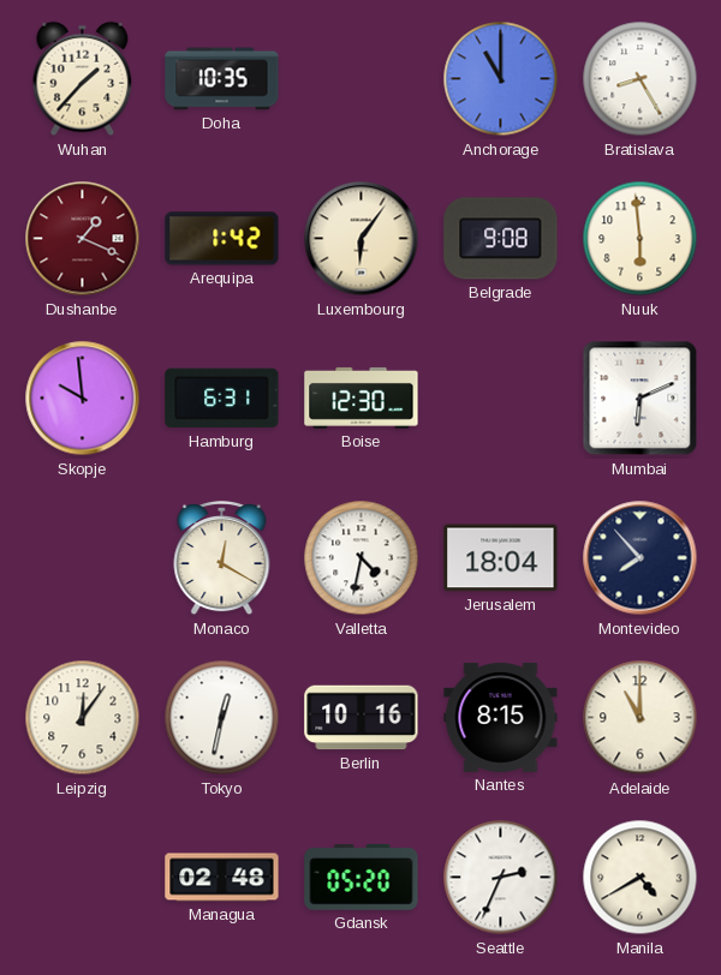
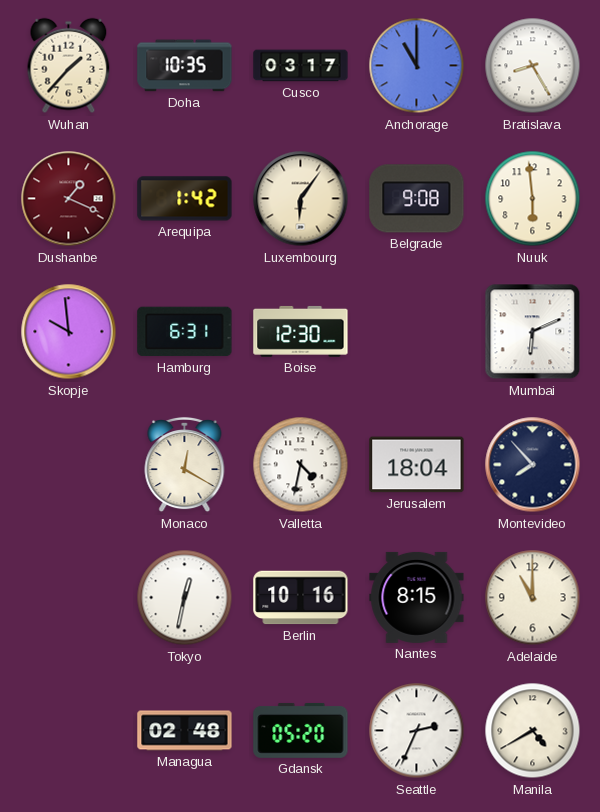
Cusco: none -> 03:17 (301, 66)
Leipzig: 12:06 -> none (83, 718)
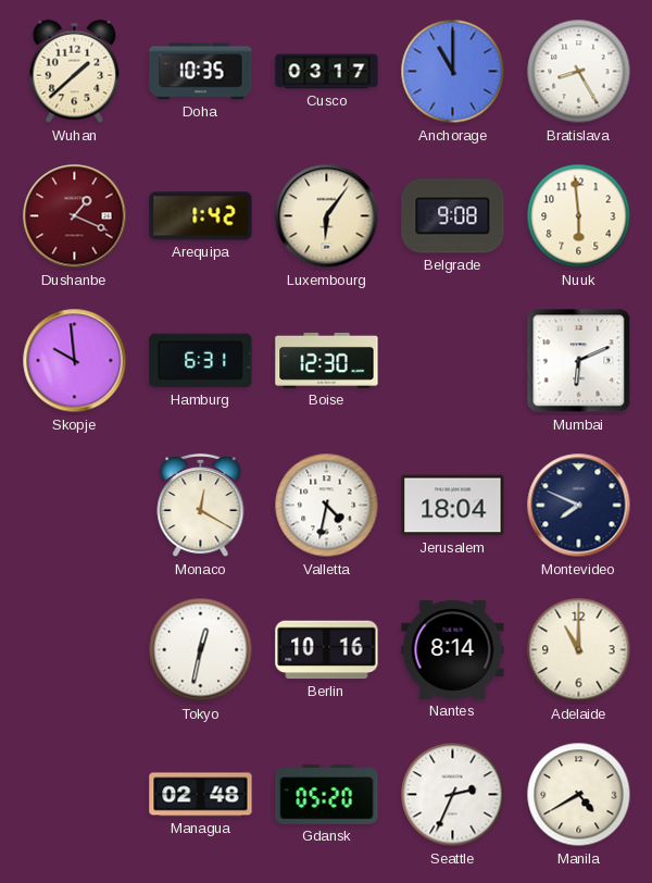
Wuhan: 1:37 -> 1:38 (75, 72)
Montevideo: 7:53 -> 7:49 (579, 506)
Nantes: 8:15 -> 8:14 (453, 649)
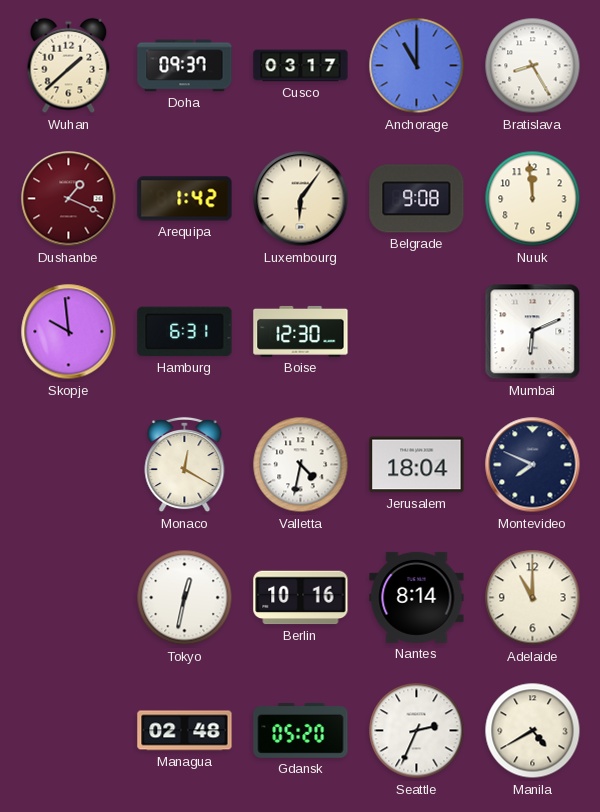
Doha: 10:35 -> 09:37 (185, 66)
Nuuk: 5:59 -> 11:59 (533, 199)
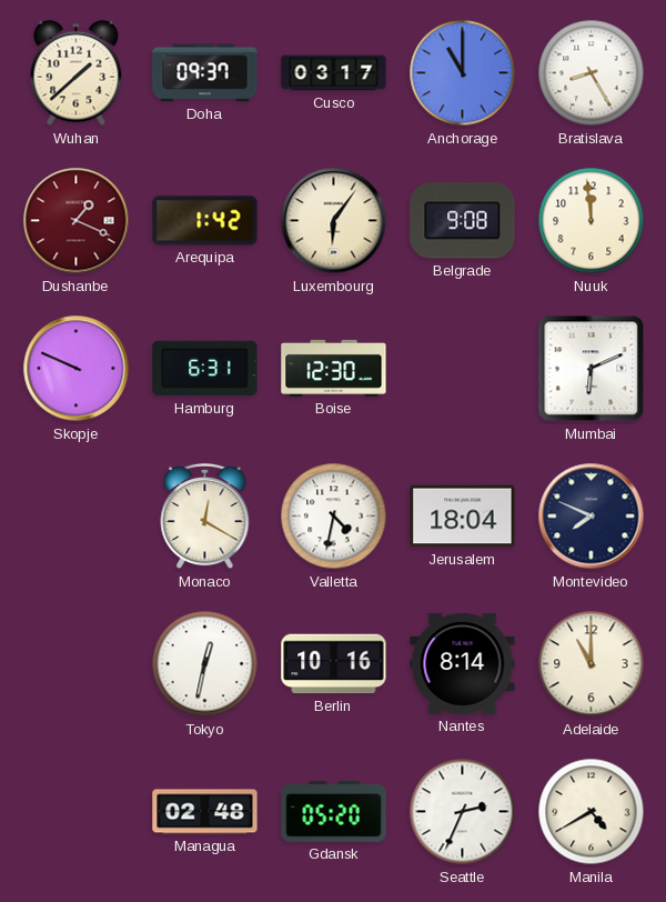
Skopje: 9:59 -> 9:49 (77, 369)
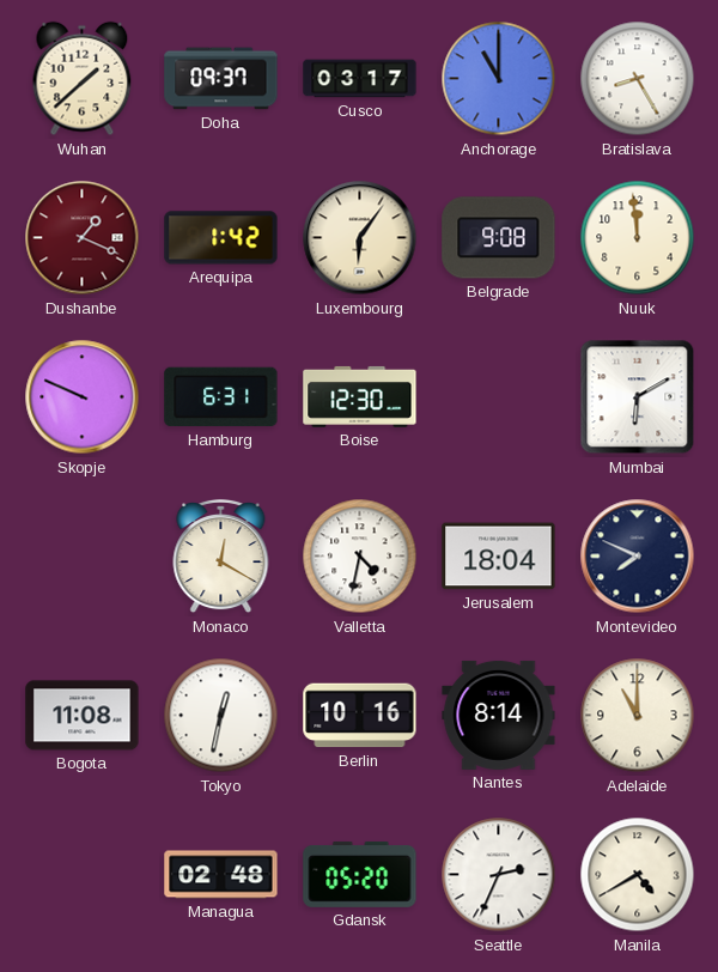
Mumbai: 6:11 -> 6:10 (638, 397)
Bogota: none -> 11:08 (83, 716)
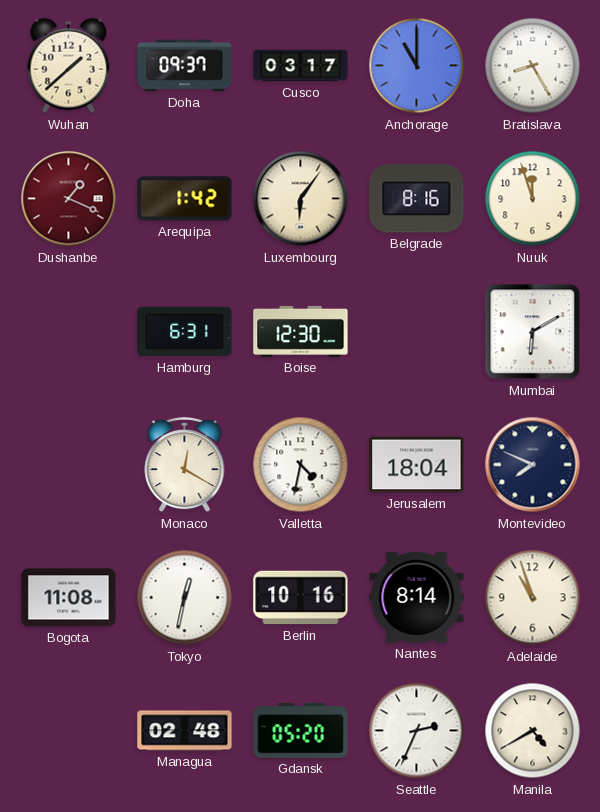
Belgrade: 9:08 -> 8:16 (417, 199)
Nuuk: 11:59 -> 11:57 (533, 199)
Skopje: 9:49 -> none (83, 397)
Adelaide: 11:00 -> 10:57 (533, 598)
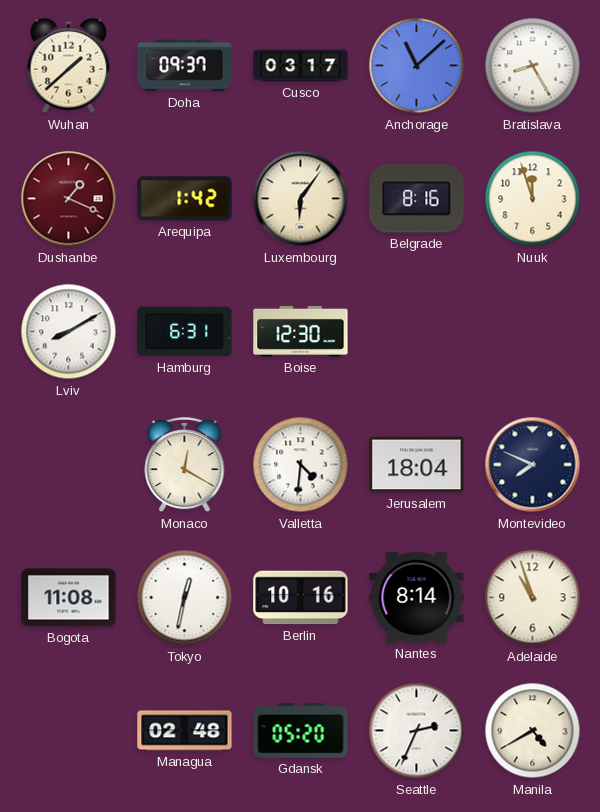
Anchorage: 11:00 -> 11:08 (417, 66)
Lviv: none -> 8:10 (69, 332)
Mumbai: 6:10 -> none (533, 332)
Valletta: 4:32 -> 4:31 (301, 465)
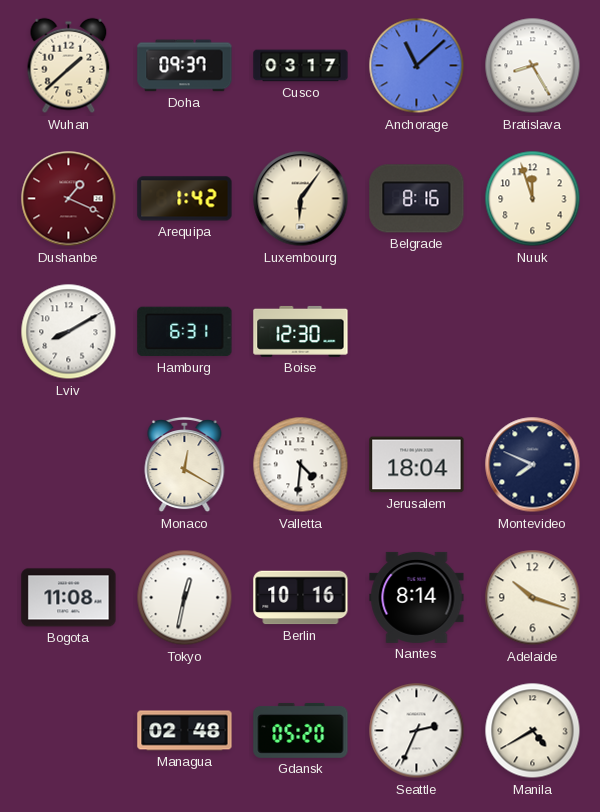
Adelaide: 10:57 -> 10:18 (533, 598)
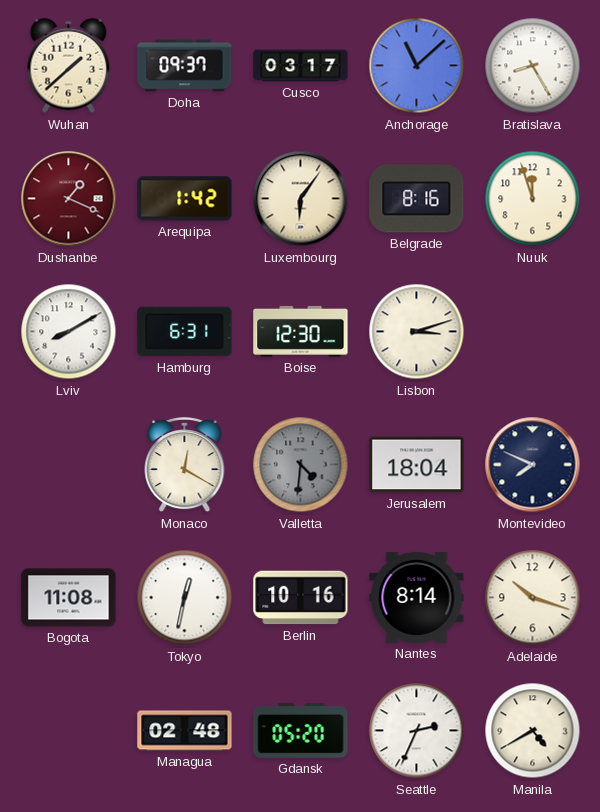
Lisbon: none -> 3:12 (417, 332)
Valletta dial: white -> grey (301, 465)
